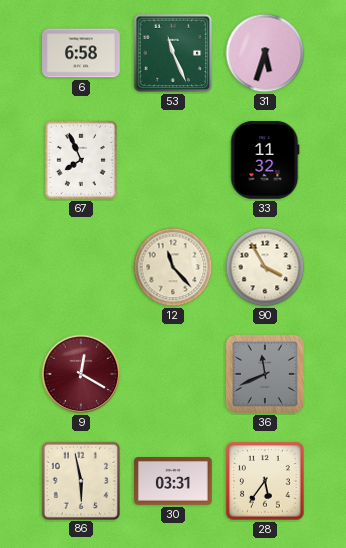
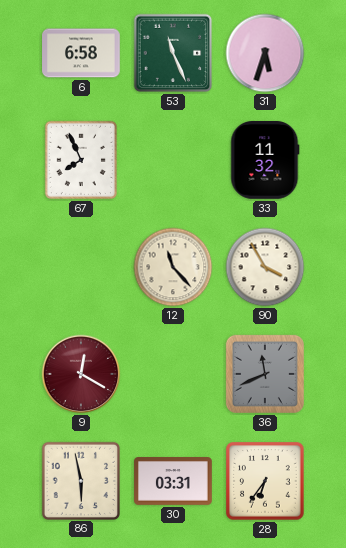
28: 5:36 -> 6:36 (266, 482)
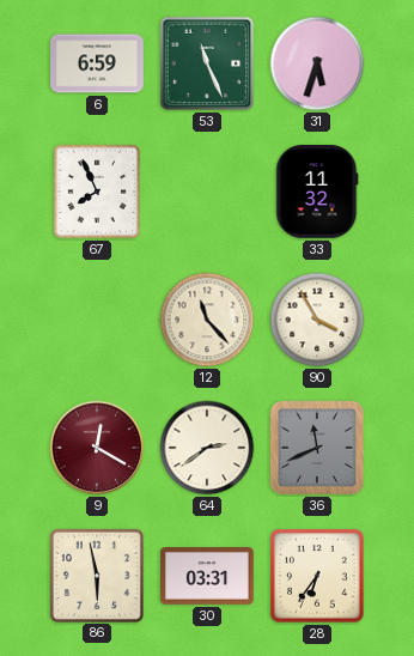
6: 6:58 -> 6:59 (97, 63)
64: none -> 2:39 (207, 448)
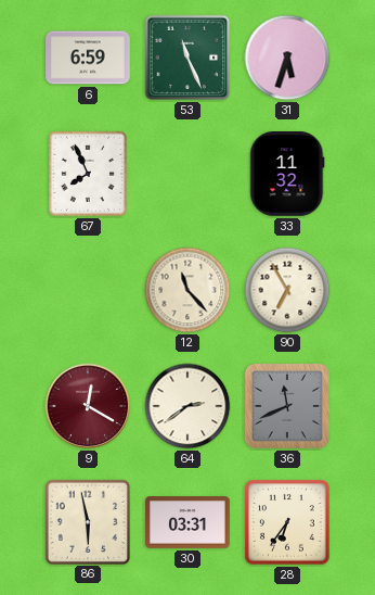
90: 3:55 -> 6:55 (287, 290)
